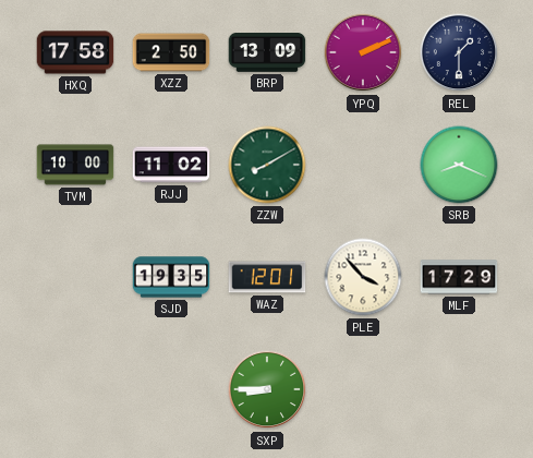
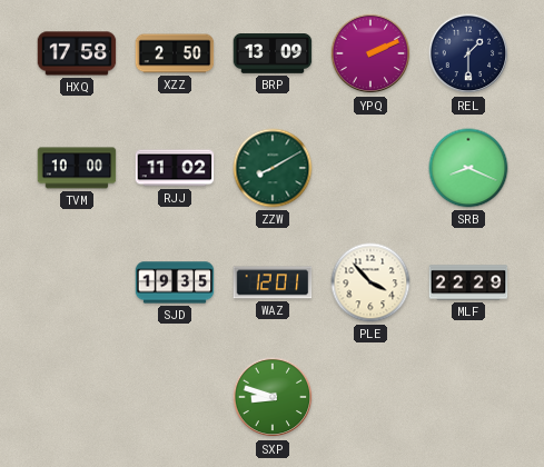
MLF: 17:29 -> 22:29 (468, 282)
SXP: 8:45 -> 8:48 (273, 397)
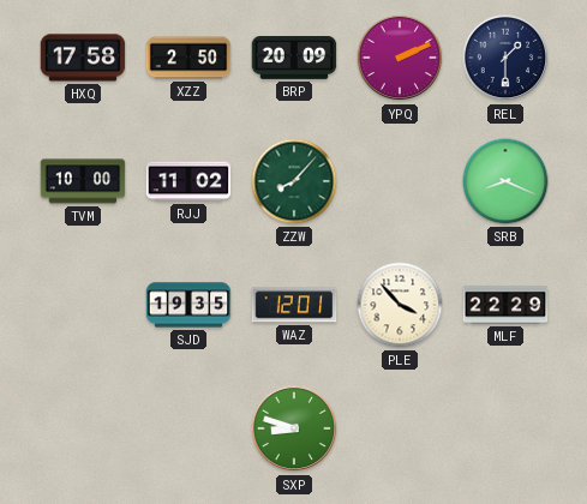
BRP: 13:09 -> 20:09 (294, 59)
ZZW: 8:10 -> 8:07 (294, 181)
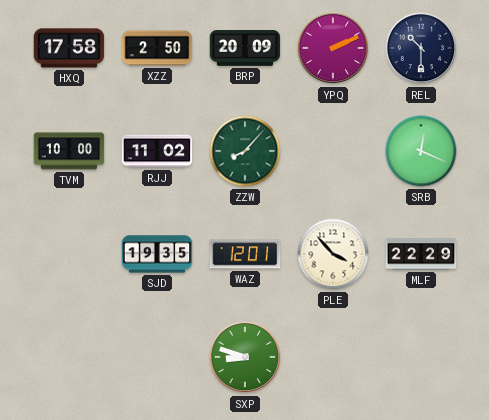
REL: 1:30 -> 10:30 (421, 48)
SRB: 8:19 -> 12:19 (421, 151)
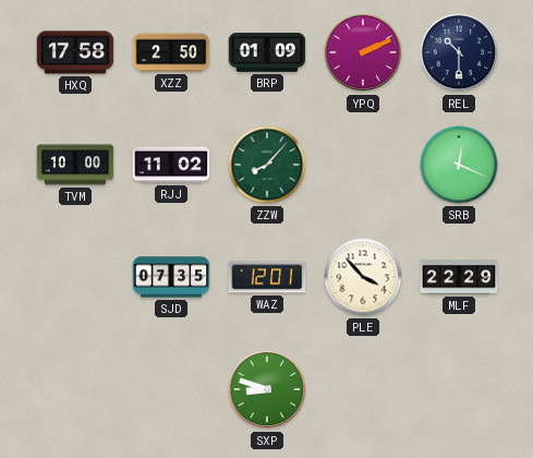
BRP: 20:09 -> 01:09 (267, 53)
SJD: 19:35 -> 07:35 (171, 277)
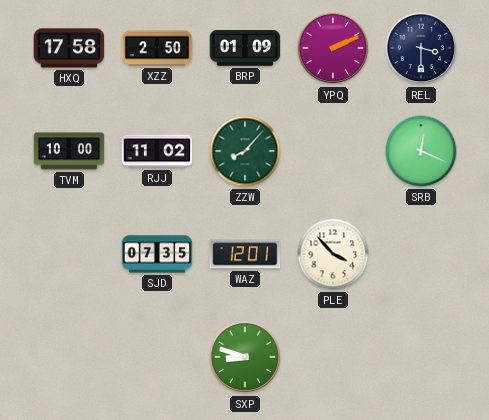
REL: 10:30 -> 3:30 (421, 48)
MLF: 22:29 -> none (459, 277)
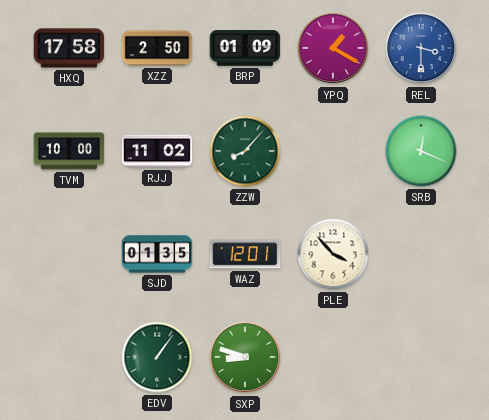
YPQ: 2:11 -> 1:20 (333, 48)
REL dial: navy -> blue (421, 48)
SJD: 07:35 -> 01:35 (157, 254)
EDV: none -> 1:06 (157, 357)
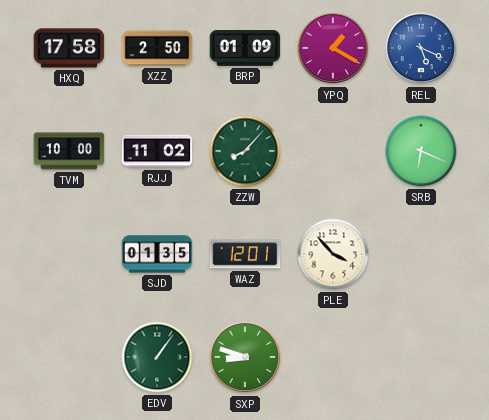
REL: 3:30 -> 5:19 (421, 48)
SRB: 12:19 -> 6:19 (421, 151)
